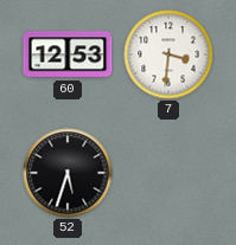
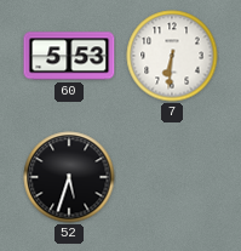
60: 12:53 -> 5:53 (69, 56)
7: 3:31 -> 6:31 (172, 56)
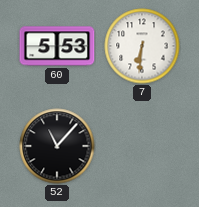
52: 5:33 -> 11:07 (57, 146)
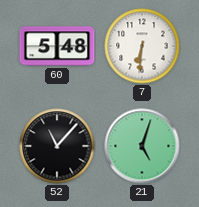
60: 5:53 -> 5:48 (57, 46)
21: none -> 5:03 (142, 146)
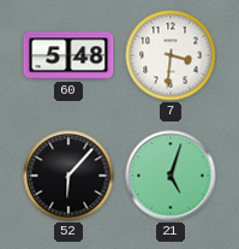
7: 6:31 -> 3:31 (171, 55)
52: 11:07 -> 6:07 (68, 176)
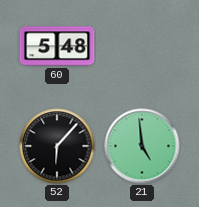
7: 3:31 -> none (171, 55)
21: 5:03 -> 4:59 (142, 146)
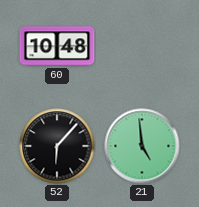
60: 5:48 -> 10:48 (57, 46)
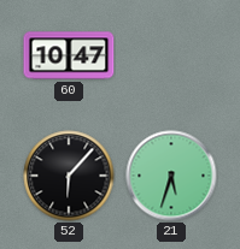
60: 10:48 -> 10:47 (69, 55)
21: 4:59 -> 5:33 (171, 176)
